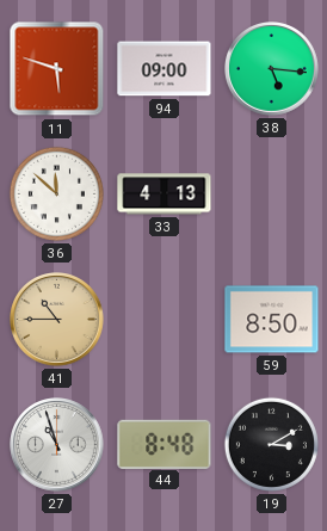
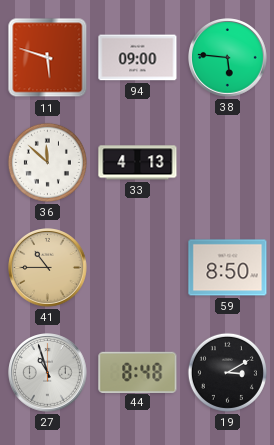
38: 5:16 -> 5:46 (228, 58)
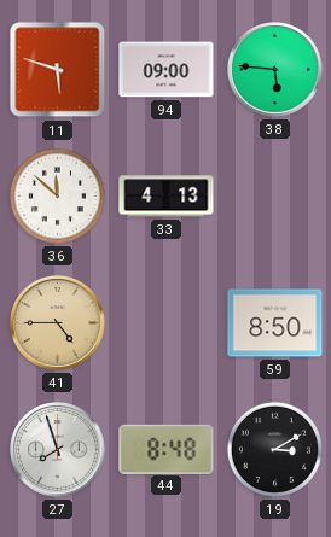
41: 10:45 -> 4:45 (58, 323)
27: 10:57 -> 7:57 (58, 450)
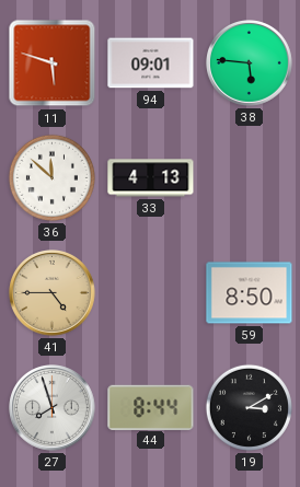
94: 09:00 -> 09:01 (151, 63)
44: 8:48 -> 8:44 (151, 407)
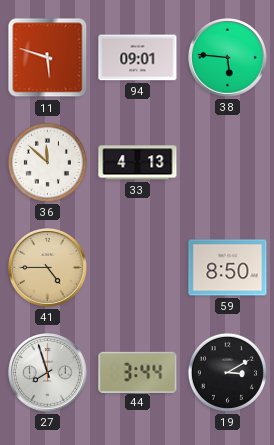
44: 8:44 -> 3:44 (138, 372)
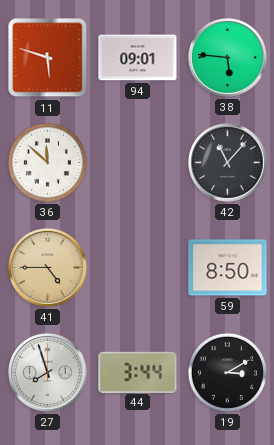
33: 4:13 -> none (138, 163)
42: none -> 11:07 (228, 163)
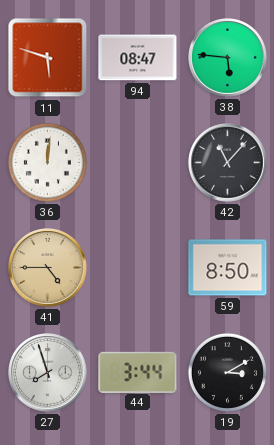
94: 09:01 -> 08:47 (138, 58)
36: 11:52 -> 12:01 (47, 162)
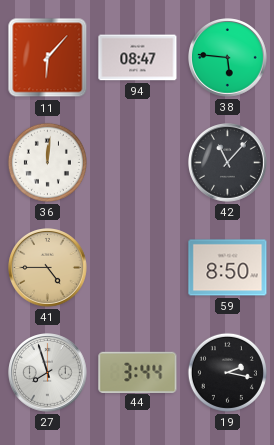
11: 5:48 -> 6:07 (48, 58)
19: 3:10 -> 2:17 (227, 372)
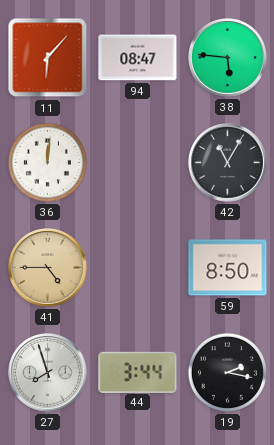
42: 11:07 -> 11:05 (228, 163)
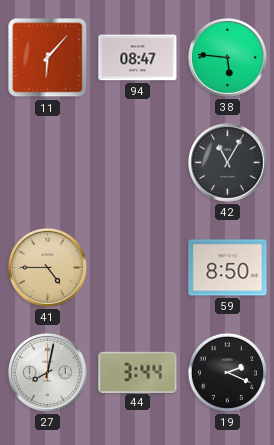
36: 12:01 -> none (47, 162)
27: 7:57 -> 8:02 (48, 373)
19: 2:17 -> 2:19 (227, 372)
